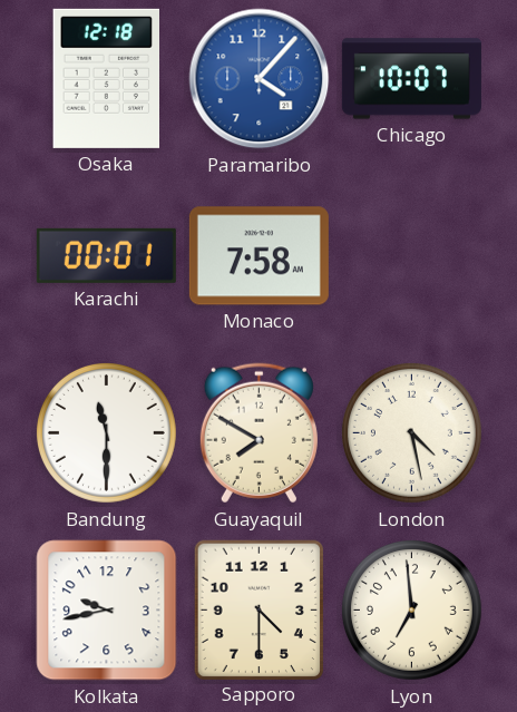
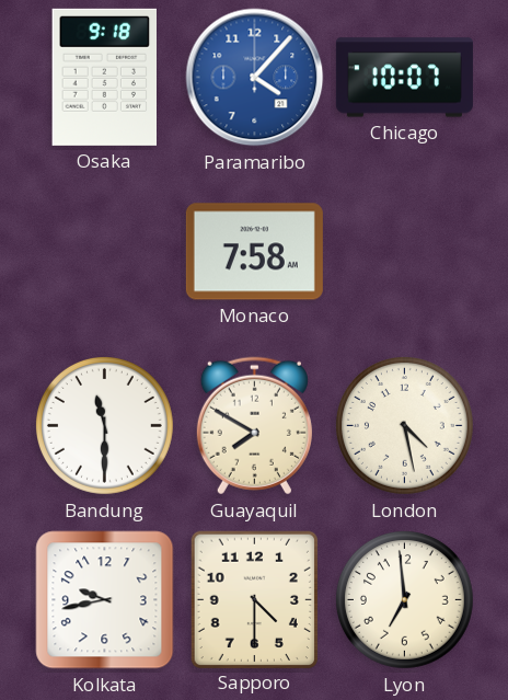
Osaka: 12:18 -> 9:18 (104, 77)
Karachi: 00:01 -> none (106, 255)
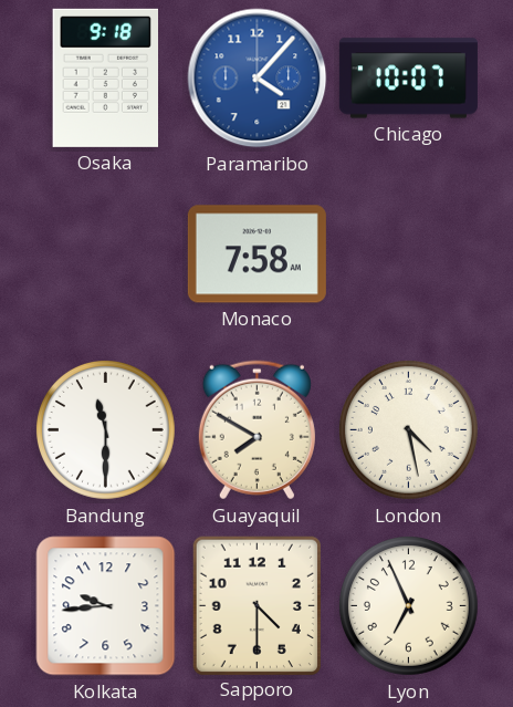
Kolkata: 9:43 -> 9:44 (106, 606)
Lyon: 6:59 -> 6:56 (408, 605)
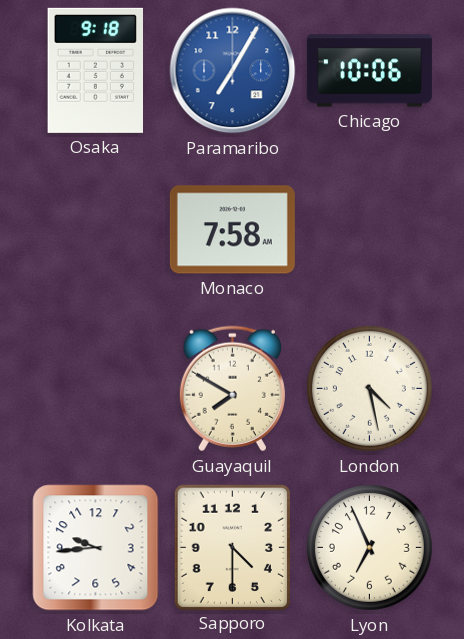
Paramaribo: 4:07 -> 7:05 (233, 71)
Chicago: 10:07 -> 10:06 (369, 71)
Bandung: 11:30 -> none (105, 429)
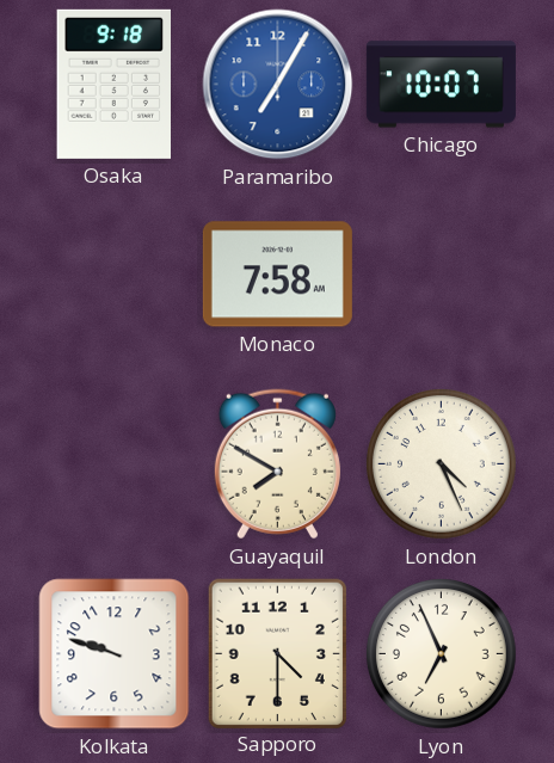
Chicago: 10:06 -> 10:07 (441, 85)
London: 4:28 -> 4:26 (441, 463)
Kolkata: 9:44 -> 9:48 (115, 654)
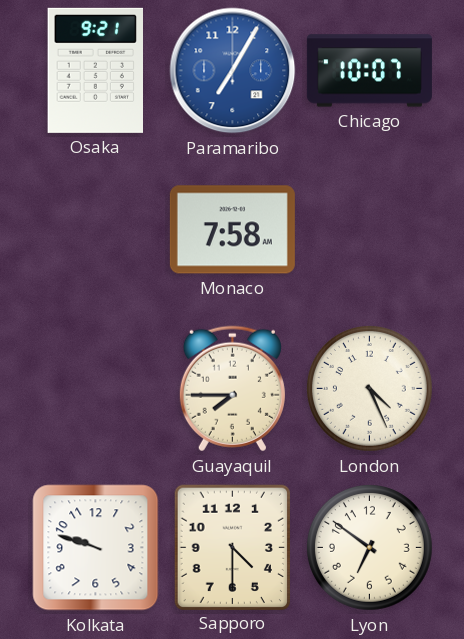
Osaka: 9:18 -> 9:21 (95, 70)
Guayaquil: 7:50 -> 7:45 (232, 389)
Lyon: 6:56 -> 6:51 (369, 547)
